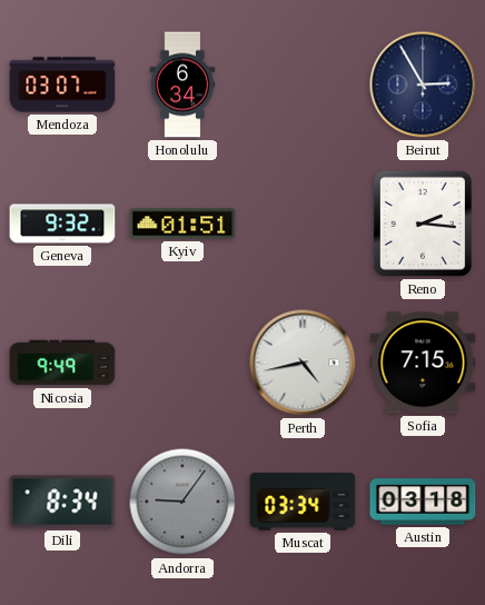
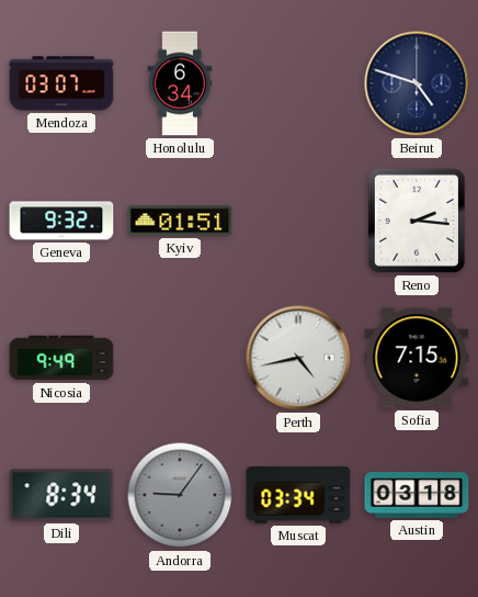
Beirut: 2:55 -> 4:48 (417, 83)
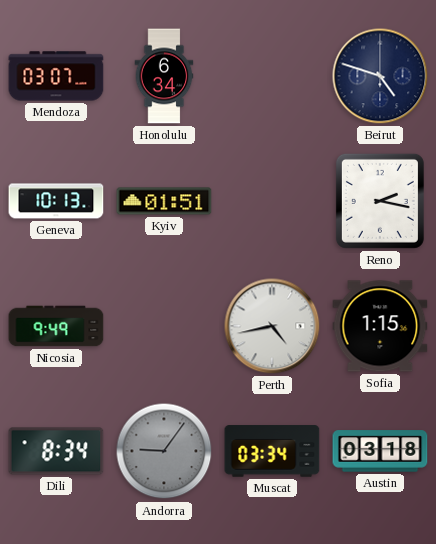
Geneva: 9:32 -> 10:13 (56, 201)
Reno: 2:16 -> 2:17 (380, 201)
Sofia: 7:15 -> 1:15 (380, 326)
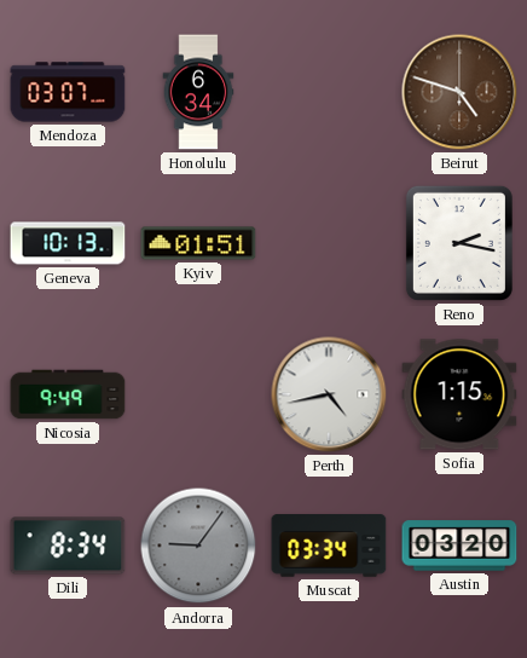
Beirut dial: navy -> brown (459, 92)
Austin: 03:18 -> 03:20 (459, 546)
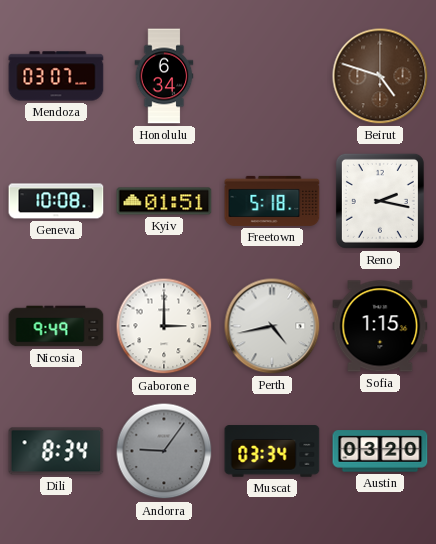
Geneva: 10:13 -> 10:08 (56, 201)
Freetown: none -> 5:18 (272, 201)
Gaborone: none -> 3:00 (164, 326)
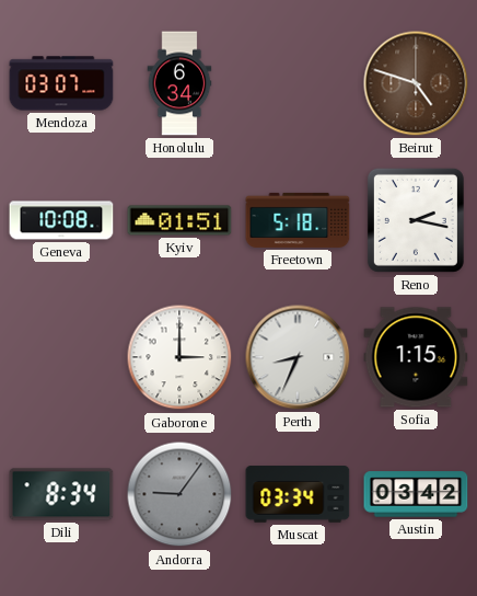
Nicosia: 9:49 -> none (56, 326)
Perth: 4:43 -> 8:34 (298, 357)
Austin: 03:20 -> 03:42 (416, 494)
